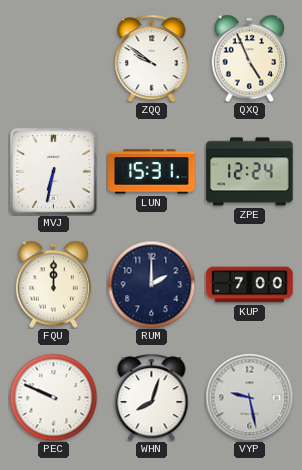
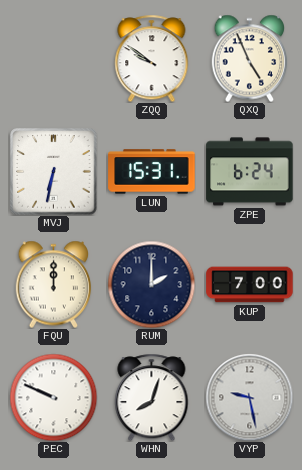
ZPE: 12:24 -> 6:24 (250, 172)
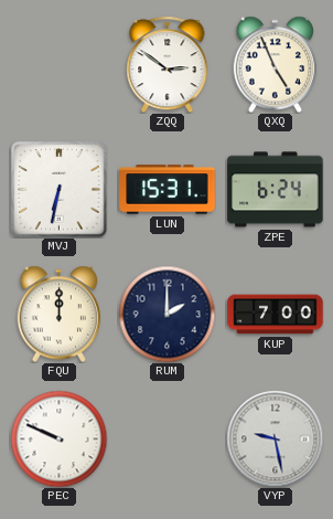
ZQQ: 9:51 -> 2:51 (168, 64)
WHN: 8:03 -> none (152, 397)
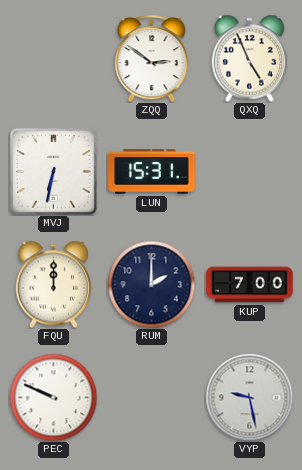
ZPE: 6:24 -> none (276, 190)
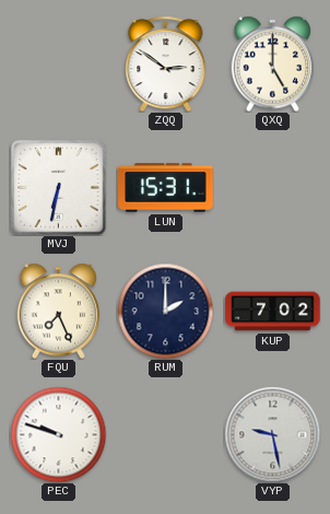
QXQ: 4:56 -> 5:00 (273, 63)
FQU: 12:00 -> 7:26 (59, 311)
KUP: 7:00 -> 7:02 (273, 312)
PEC: 9:49 -> 9:48 (58, 434)
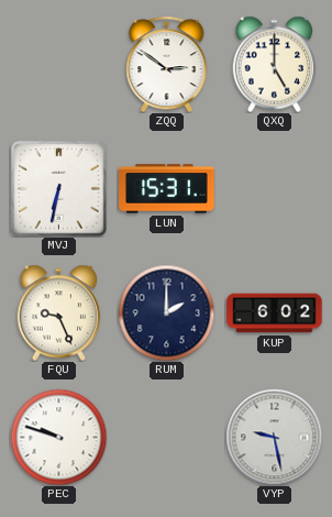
FQU: 7:26 -> 9:26 (59, 312)
KUP: 7:02 -> 6:02 (275, 313)
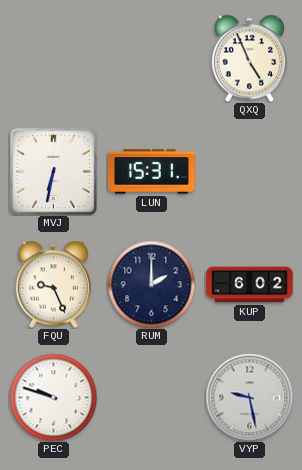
ZQQ: 2:51 -> none (167, 64)
QXQ: 5:00 -> 4:56 (250, 58)
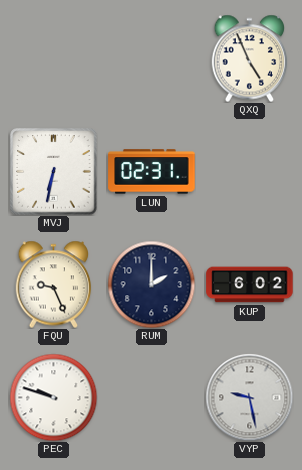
LUN: 15:31 -> 02:31 (152, 172)
